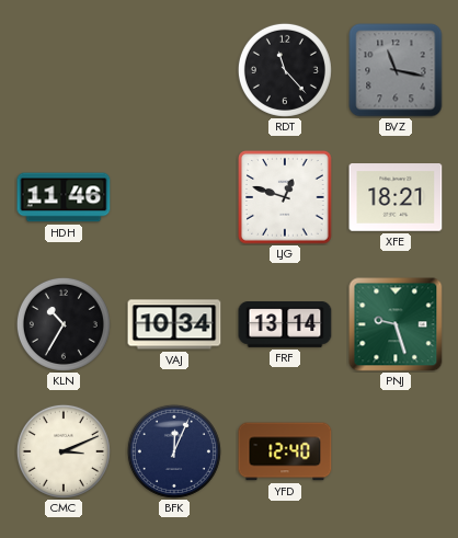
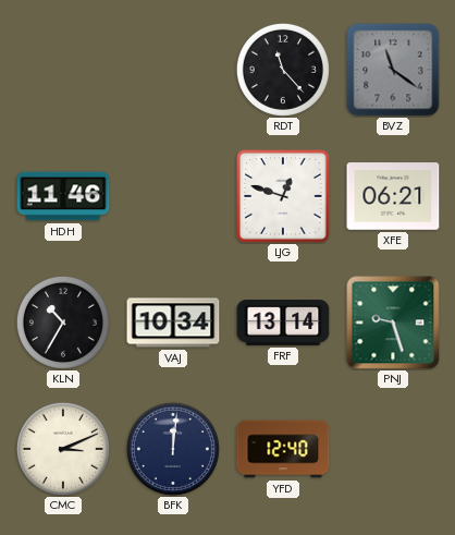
BVZ: 11:17 -> 11:21 (393, 70)
XFE: 18:21 -> 06:21 (393, 196)
BFK: 12:04 -> 12:01 (173, 449)
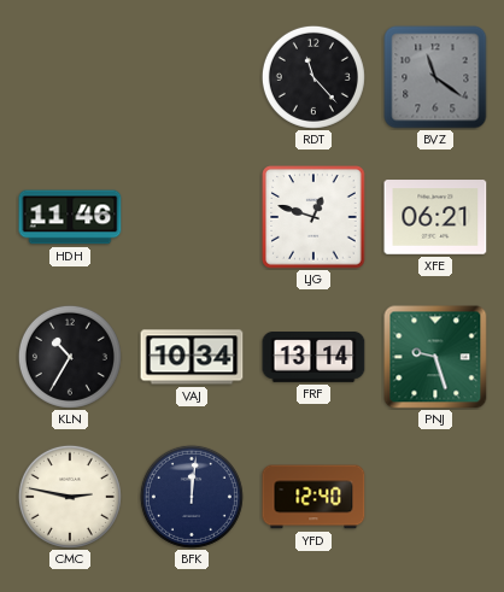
CMC: 3:11 -> 2:47 (70, 497)
